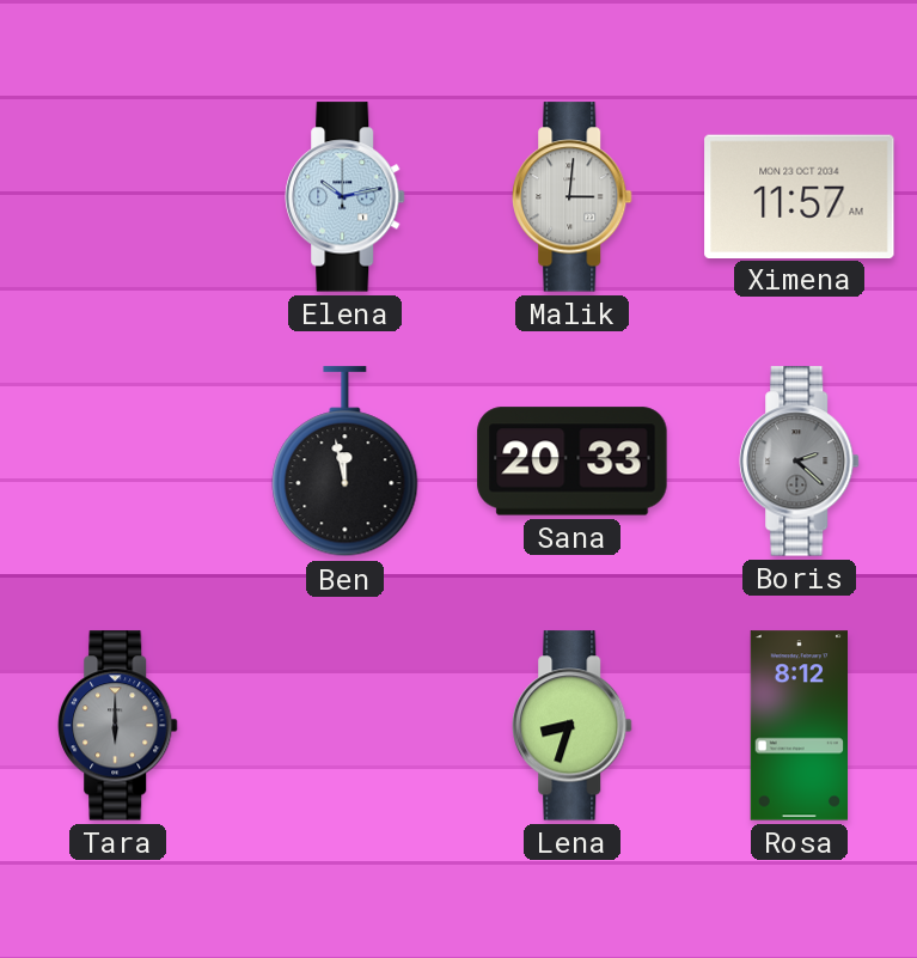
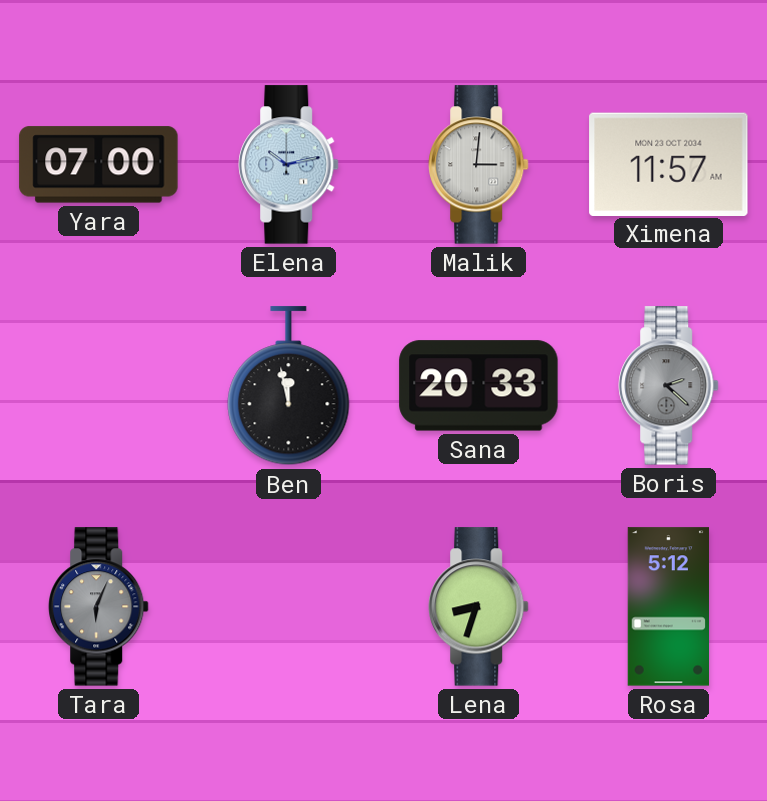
Yara: none -> 07:00 (99, 165)
Tara: 6:00 -> 6:04 (99, 607)
Rosa: 8:12 -> 5:12 (668, 607)
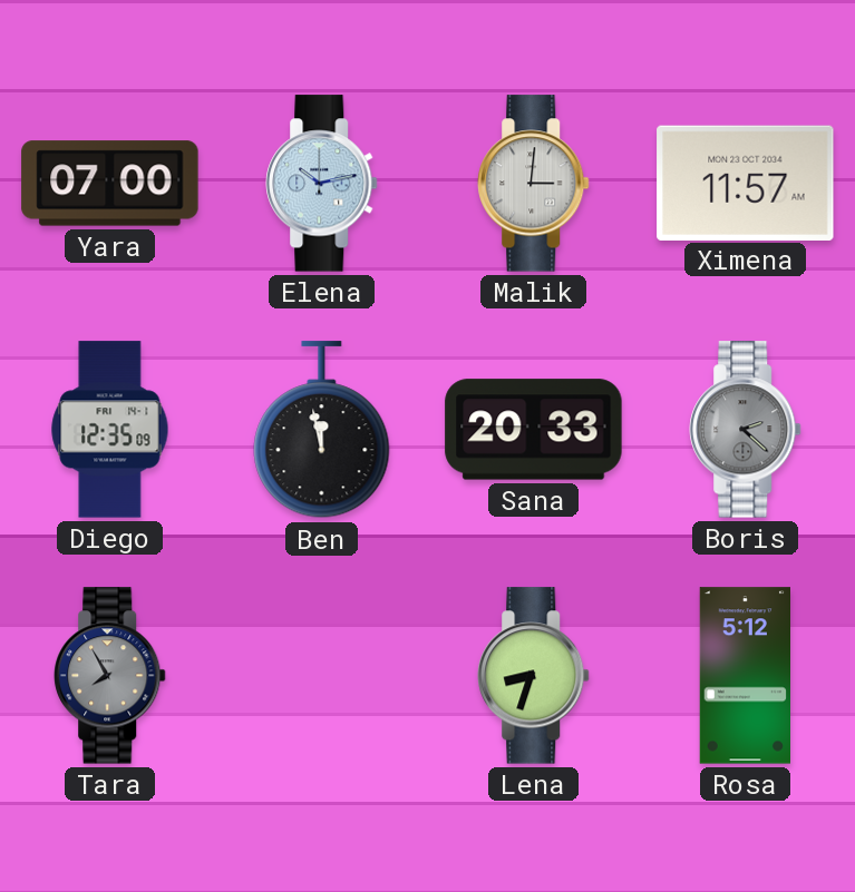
Diego: none -> 12:35 (110, 430)
Tara: 6:04 -> 7:55 (110, 676)
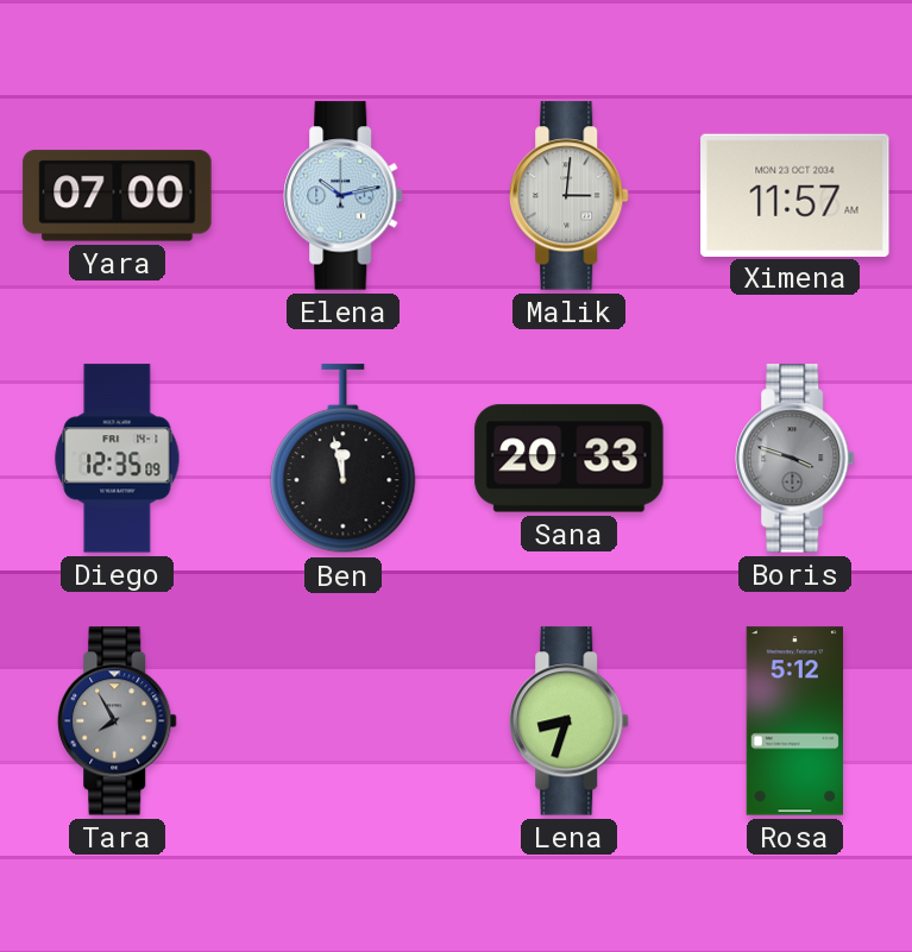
Boris: 2:22 -> 3:48 (795, 459)
